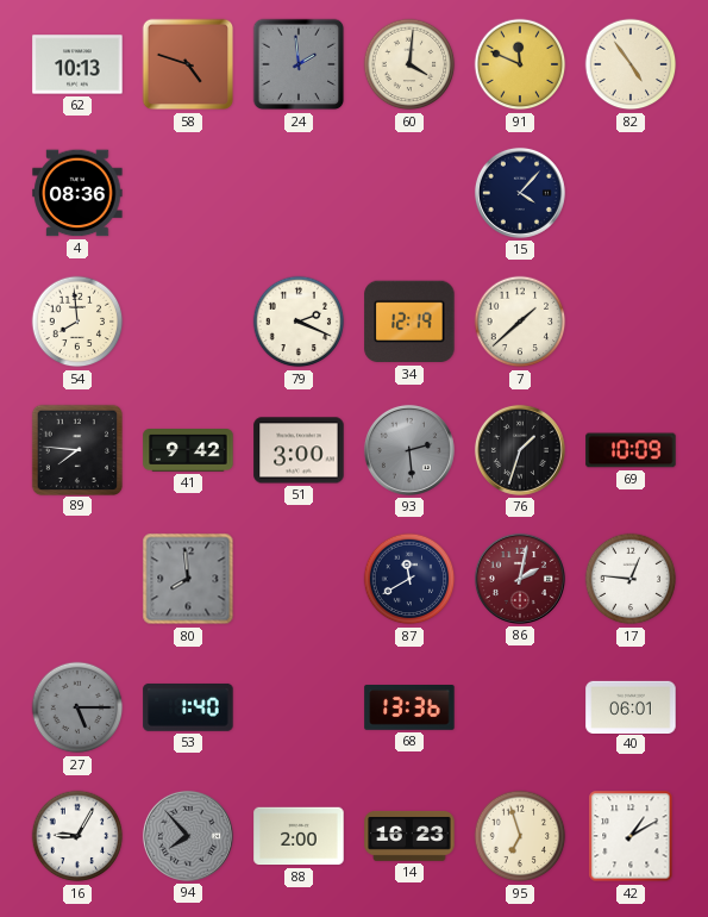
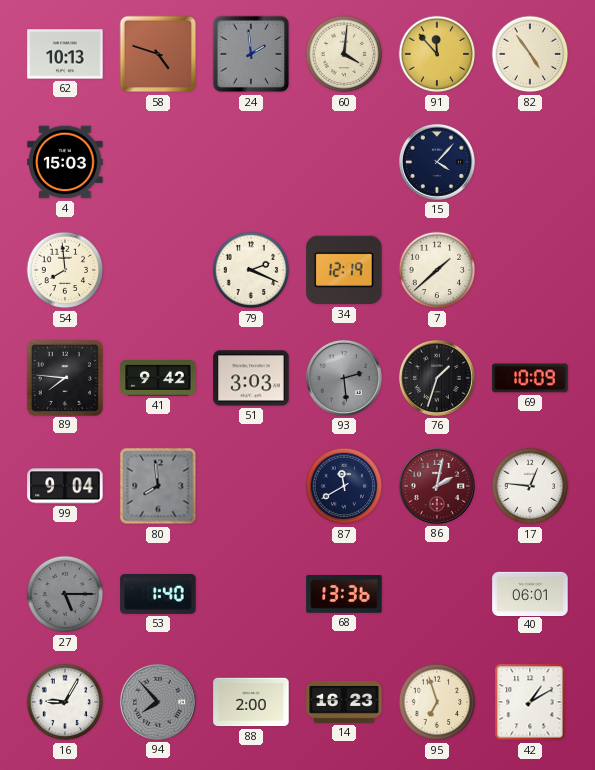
91: 11:49 -> 11:53 (437, 54)
4: 08:36 -> 15:03 (65, 162)
51: 3:00 -> 3:03 (251, 378)
99: none -> 9:04 (65, 486)
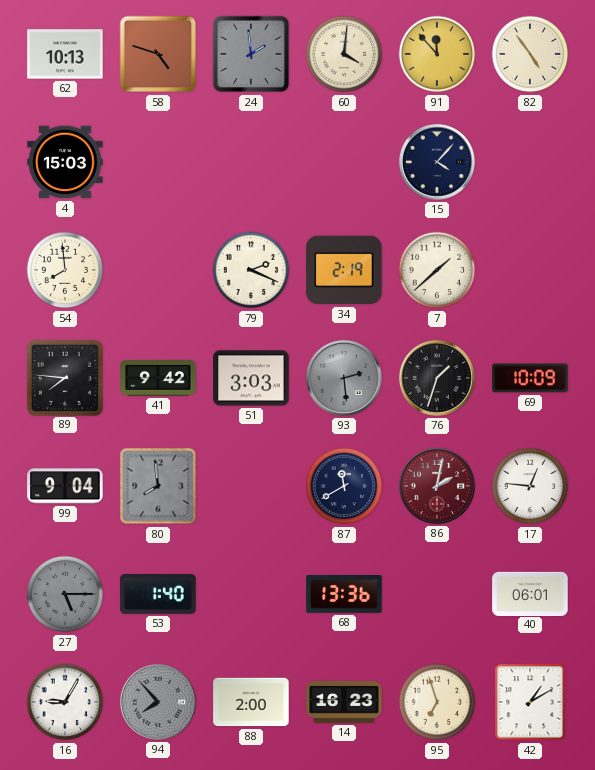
34: 12:19 -> 2:19 (344, 270)
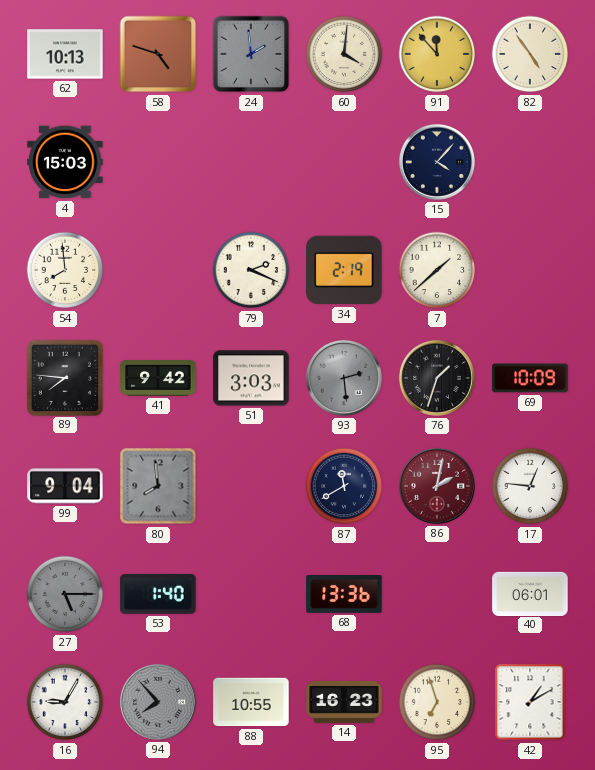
88: 2:00 -> 10:55 (251, 702)
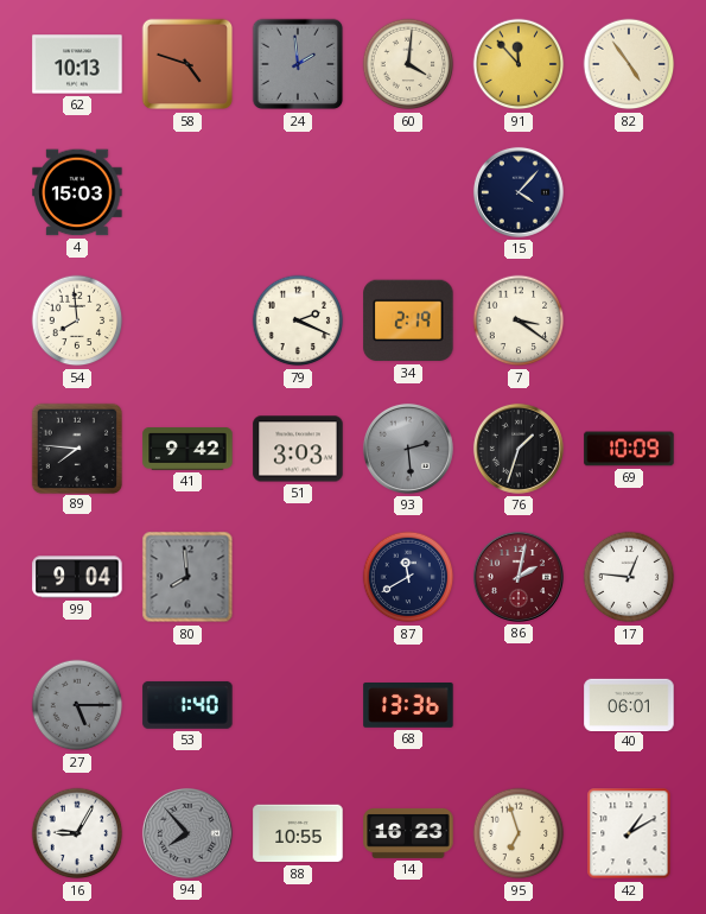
7: 1:38 -> 3:21 (519, 320)
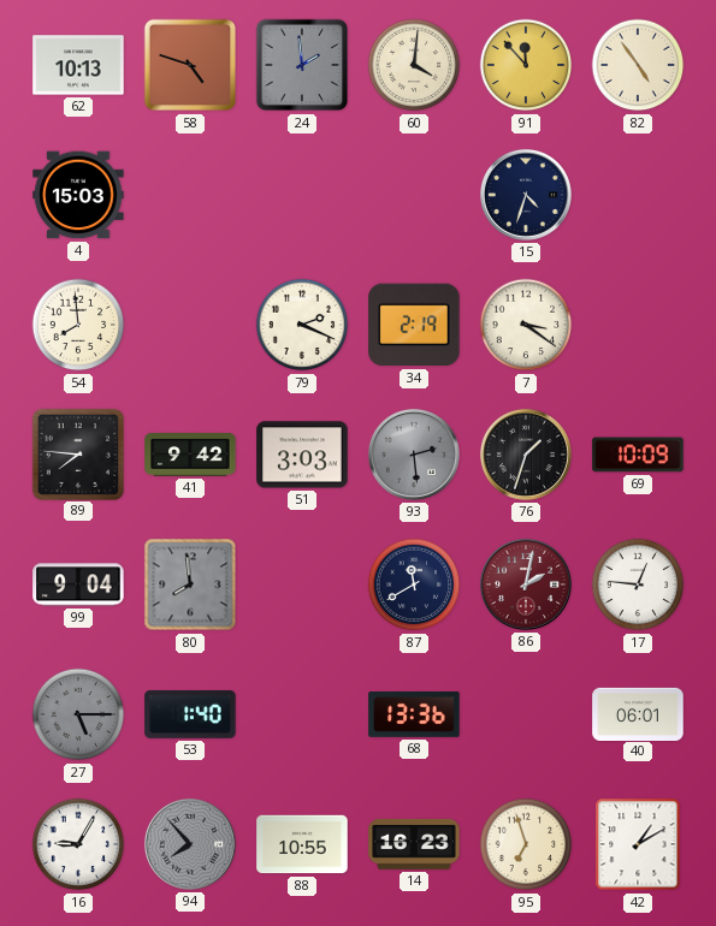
15: 4:07 -> 4:33 (526, 195)
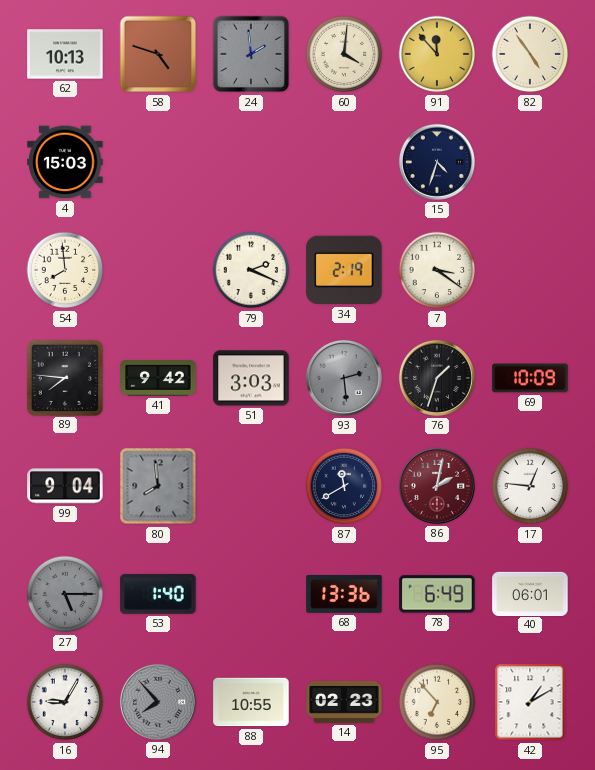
78: none -> 6:49 (437, 594)
14: 16:23 -> 02:23 (344, 702)
95: 6:57 -> 6:53 (437, 702)
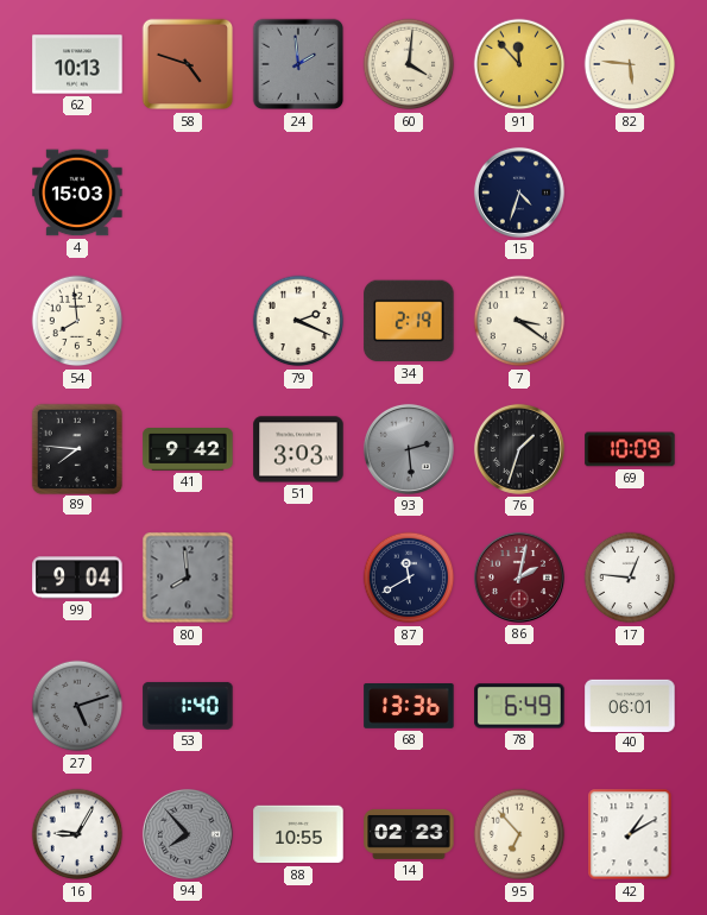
82: 4:54 -> 5:46 (630, 64)
27: 5:15 -> 5:12 (77, 706)
